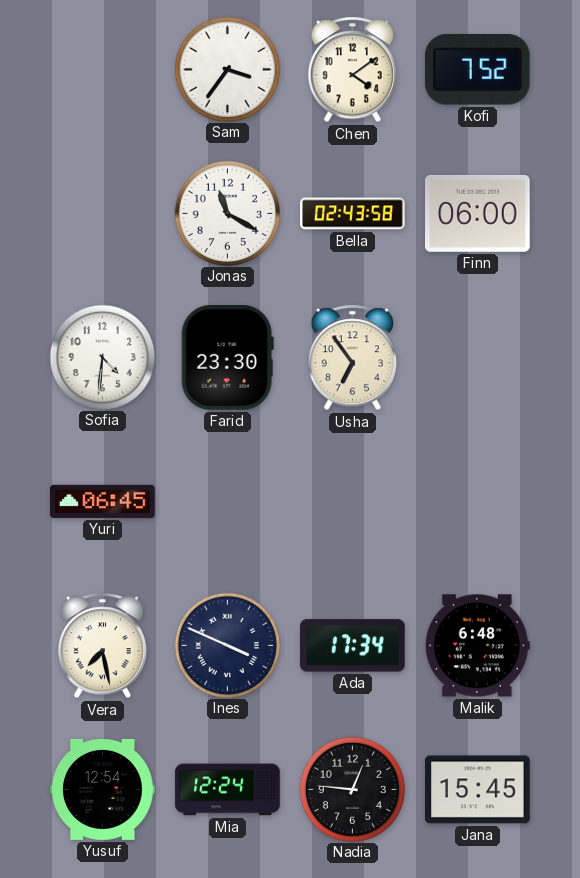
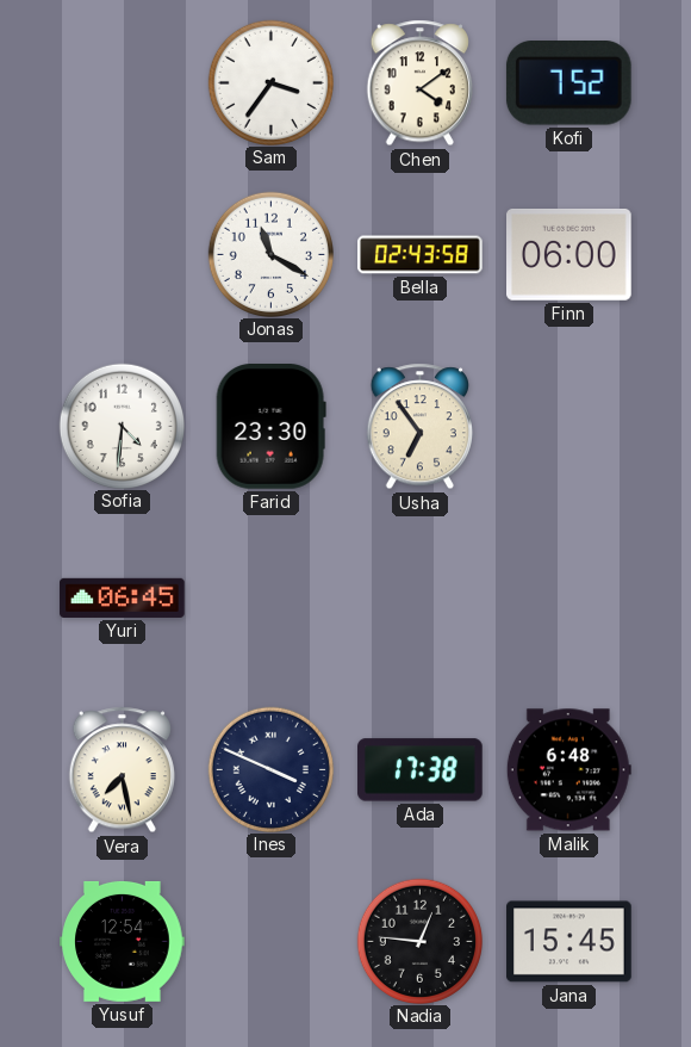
Ada: 17:34 -> 17:38 (421, 770)
Mia: 12:24 -> none (228, 790)
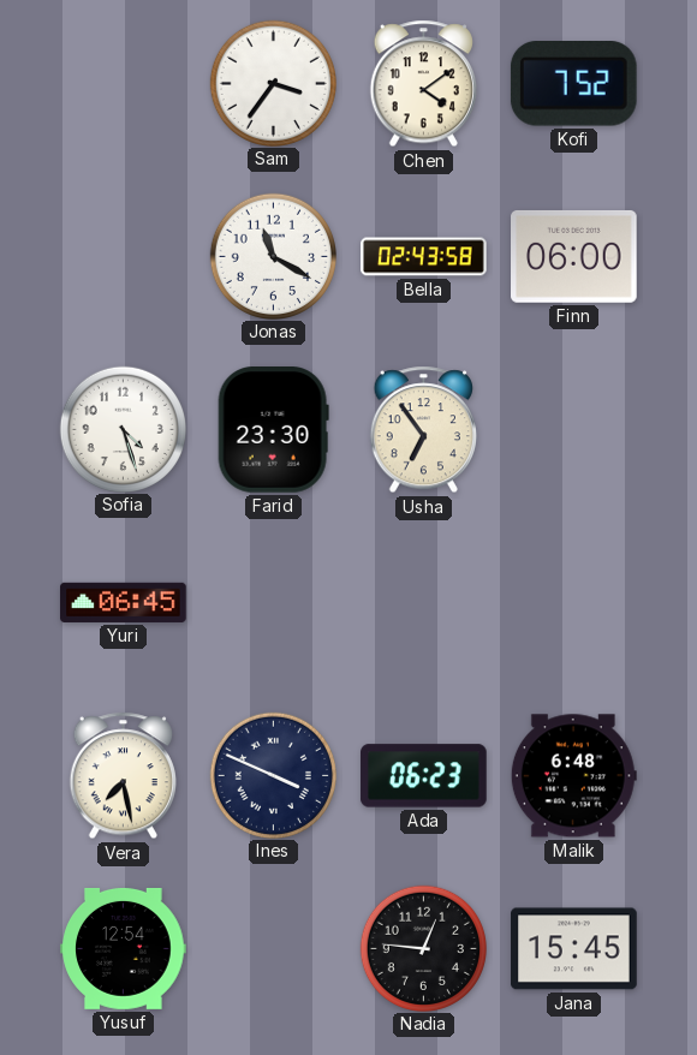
Sofia: 4:31 -> 4:27 (123, 429)
Ada: 17:38 -> 06:23 (424, 776)
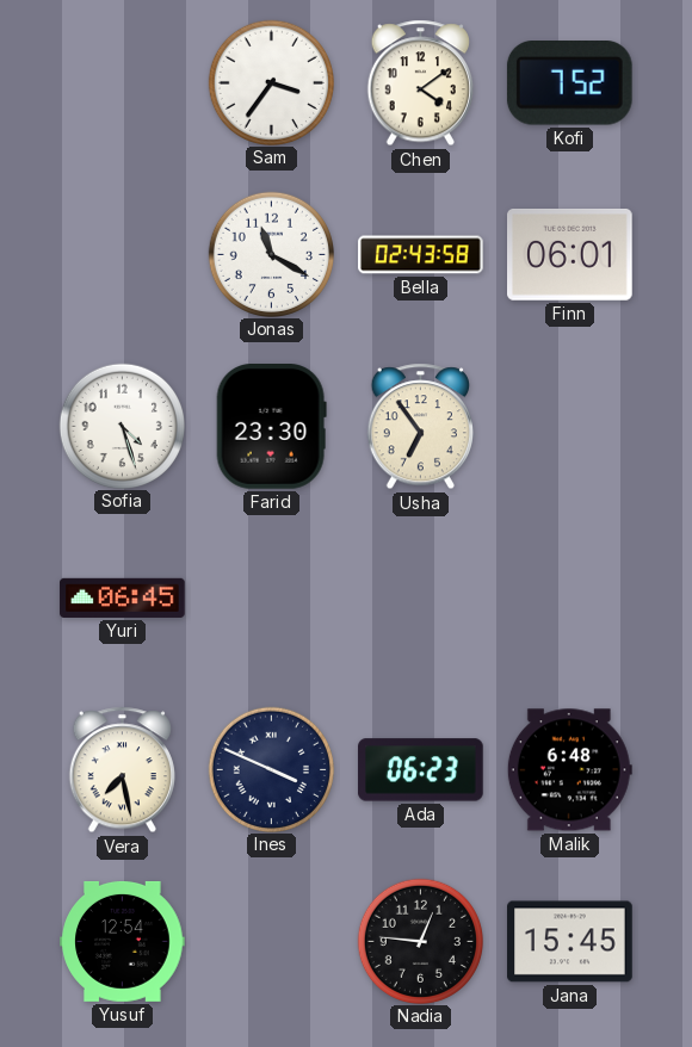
Finn: 06:00 -> 06:01 (570, 254)
